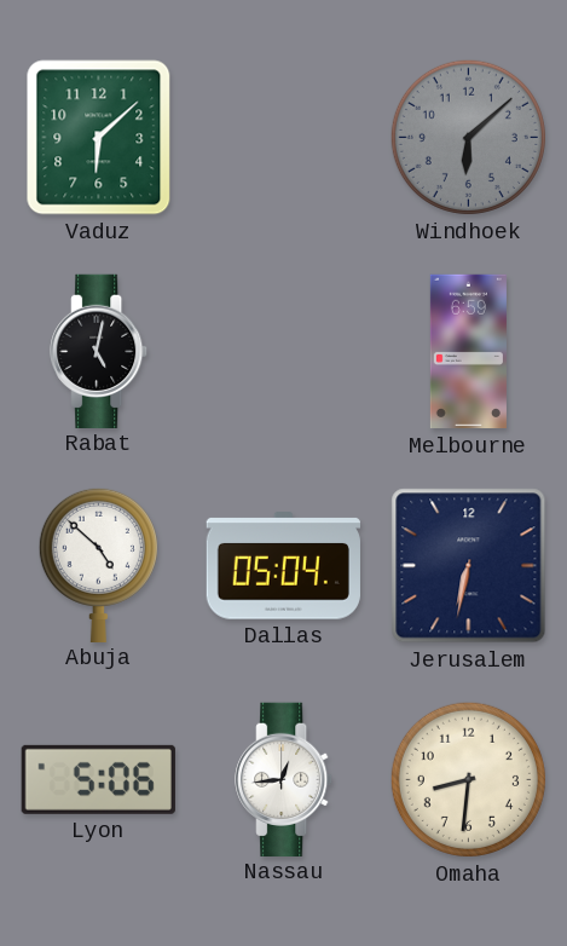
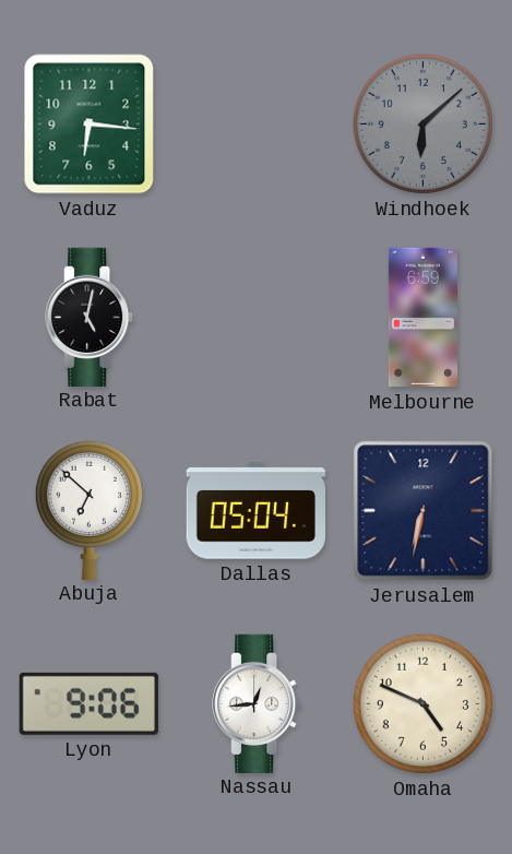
Vaduz: 6:08 -> 6:16 (90, 124)
Abuja: 4:52 -> 6:52 (88, 509)
Lyon: 5:06 -> 9:06 (88, 703)
Omaha: 8:31 -> 4:49 (422, 703)
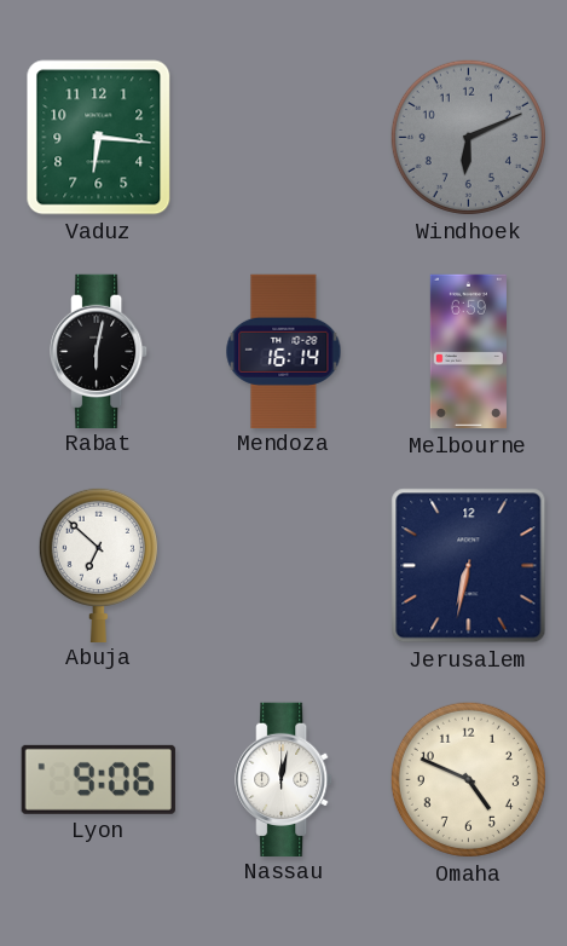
Windhoek: 6:08 -> 6:11 (468, 137)
Rabat: 5:02 -> 6:02 (99, 351)
Mendoza: none -> 16:14 (284, 351)
Dallas: 05:04 -> none (255, 511)
Nassau: 12:44 -> 12:02 (284, 779)
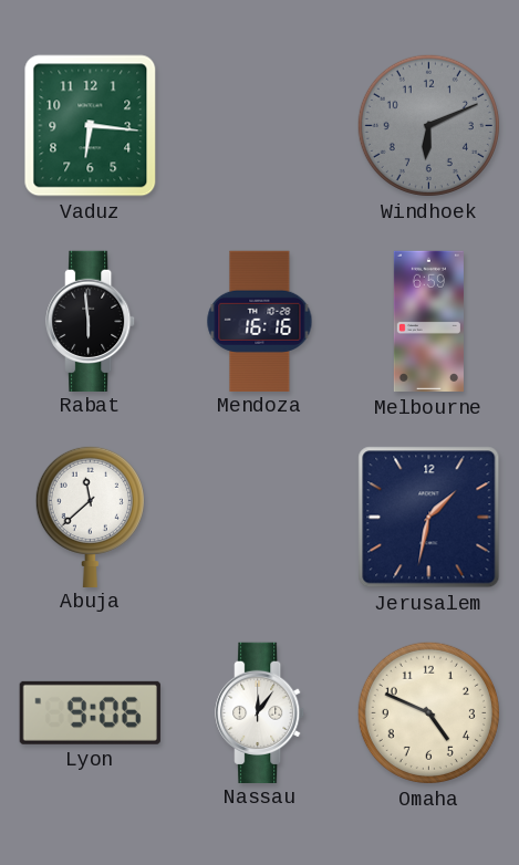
Rabat: 6:02 -> 5:59 (91, 321)
Mendoza: 16:14 -> 16:16 (260, 321)
Abuja: 6:52 -> 11:38 (90, 515)
Jerusalem: 6:32 -> 1:32 (429, 518)
Nassau: 12:02 -> 12:06 (260, 712)
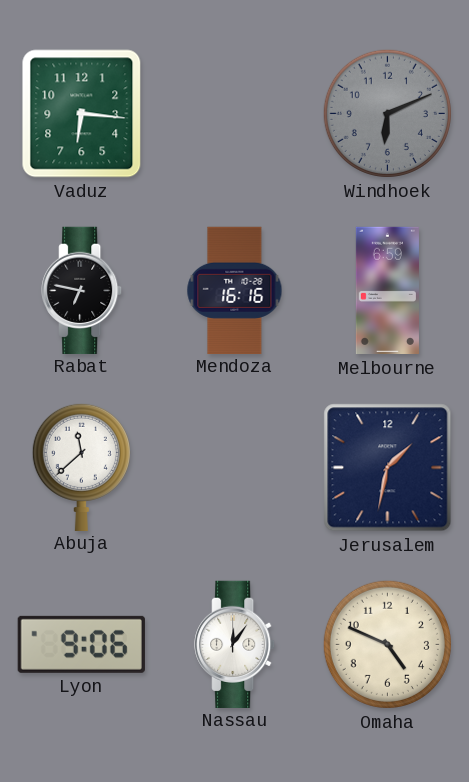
Rabat: 5:59 -> 6:47 (82, 290)
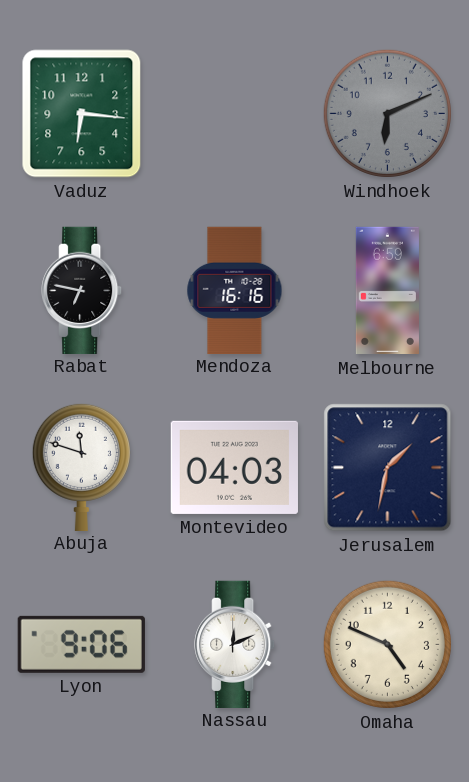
Abuja: 11:38 -> 11:48 (81, 466)
Montevideo: none -> 04:03 (234, 467)
Nassau: 12:06 -> 12:11 (235, 644)
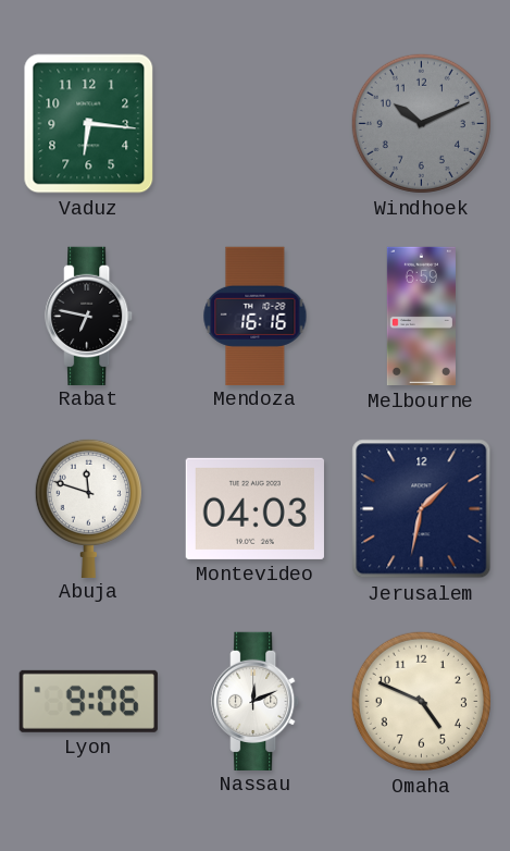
Windhoek: 6:11 -> 10:11 (421, 123)
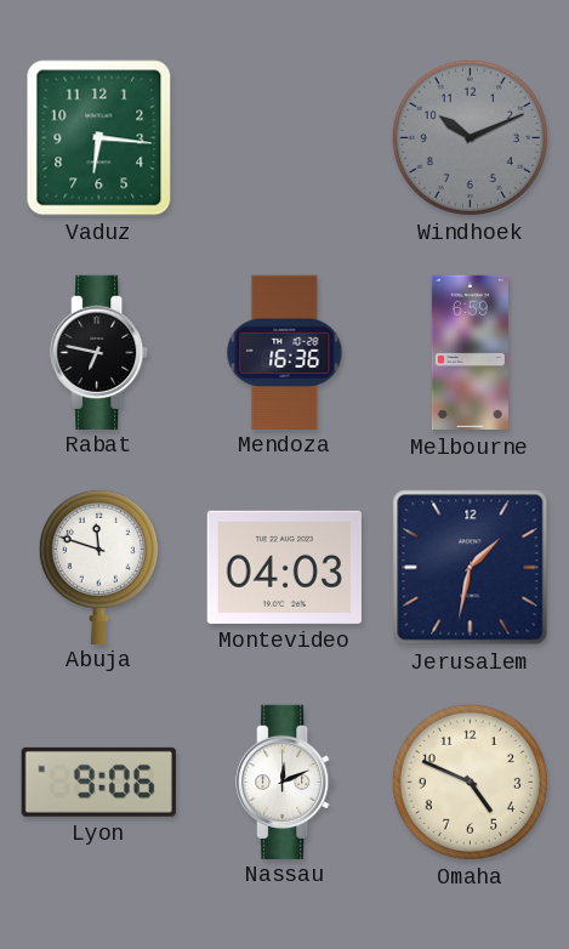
Mendoza: 16:16 -> 16:36 (285, 352)
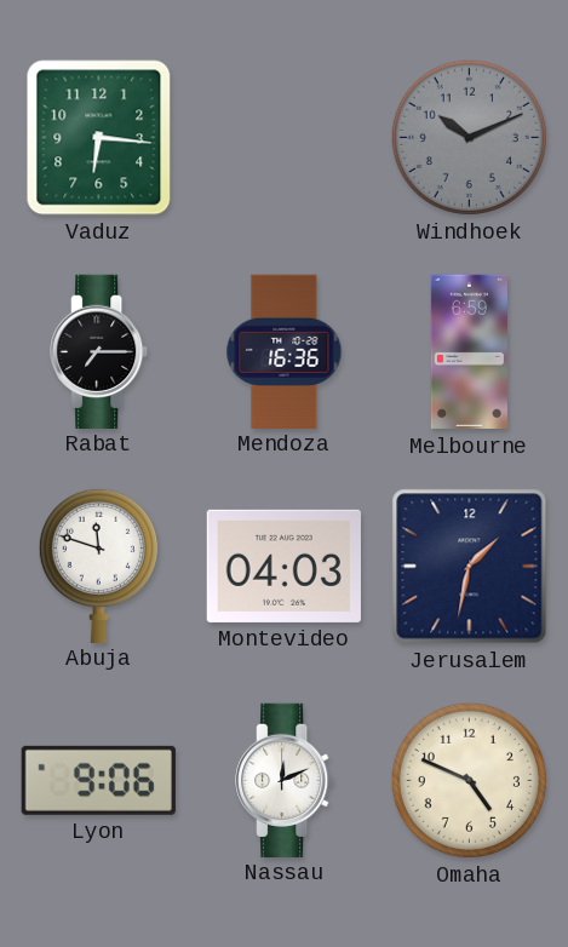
Rabat: 6:47 -> 7:15 (99, 351)
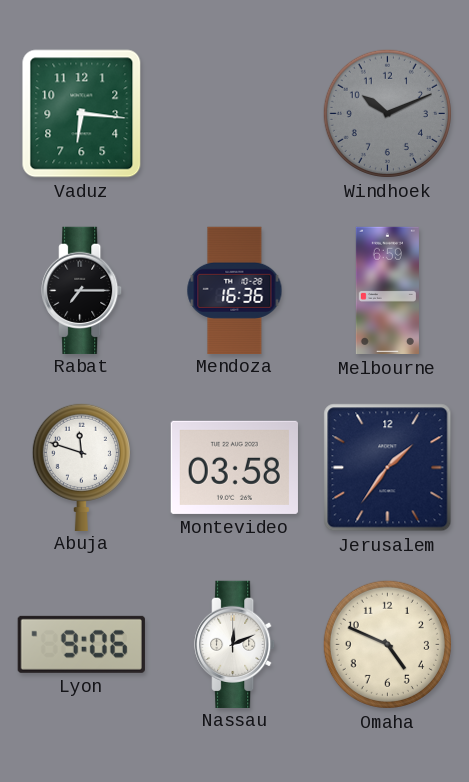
Montevideo: 04:03 -> 03:58 (234, 467)
Jerusalem: 1:32 -> 1:36 (388, 468)
